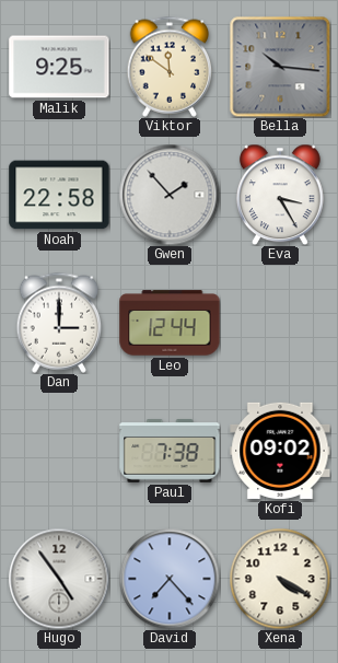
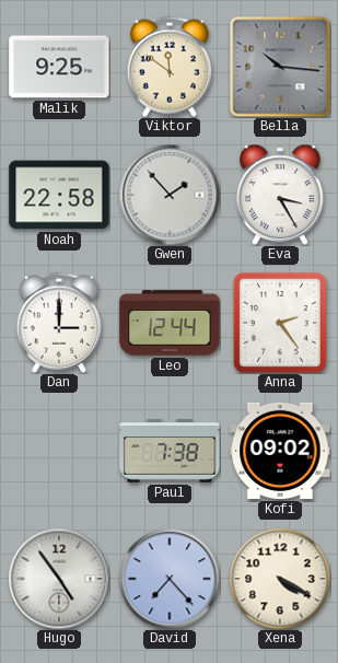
Anna: none -> 2:24 (280, 323)
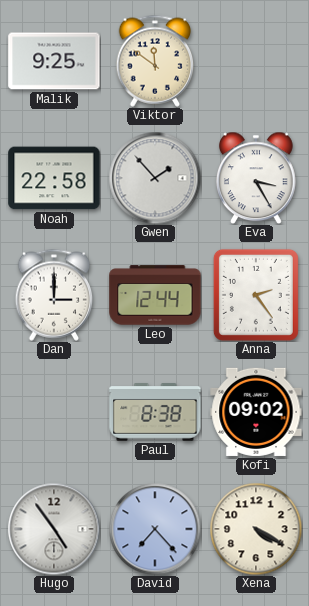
Bella: 10:16 -> none (280, 67)
Paul: 7:38 -> 8:38 (155, 412)
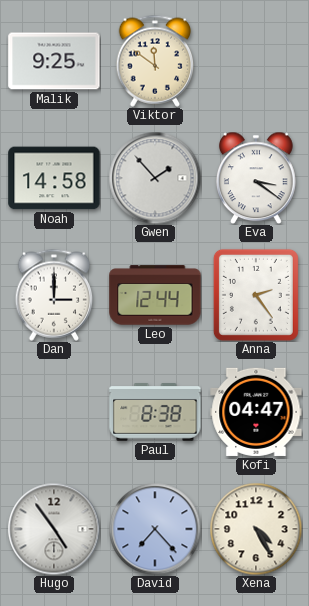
Noah: 22:58 -> 14:58 (54, 178)
Eva: 3:25 -> 3:21 (256, 178)
Kofi: 09:02 -> 04:47 (256, 412)
Xena: 4:20 -> 4:25 (256, 529)
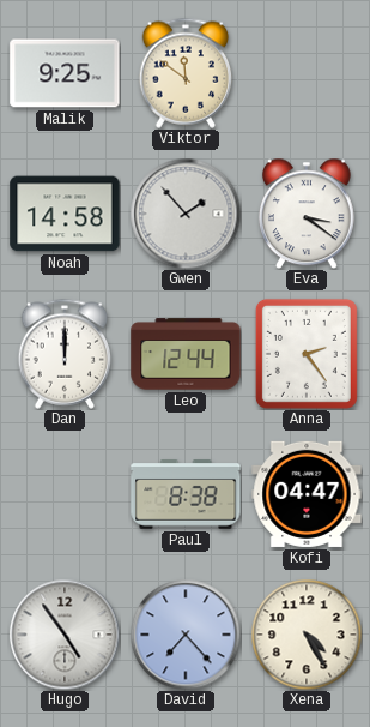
Dan: 3:00 -> 12:00 (65, 354)
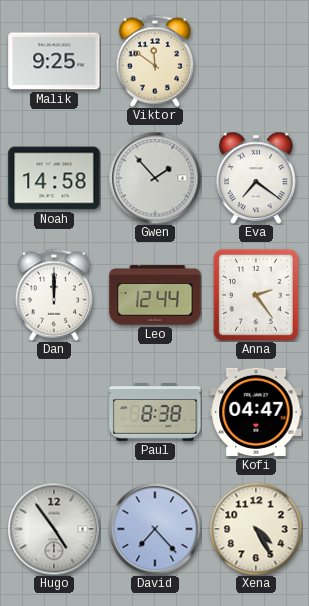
Eva: 3:21 -> 7:21 (256, 178)
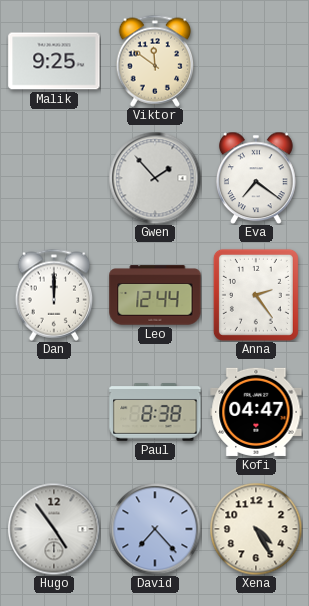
Noah: 14:58 -> none (54, 178)
